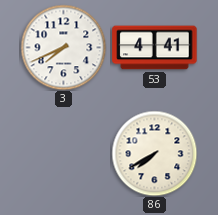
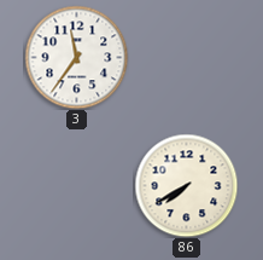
3: 7:41 -> 11:36 (76, 57)
53: 4:41 -> none (155, 48)
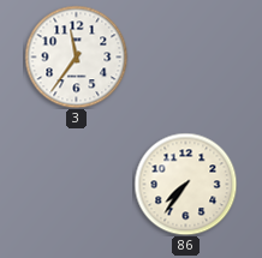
86: 7:40 -> 7:36 (185, 184)
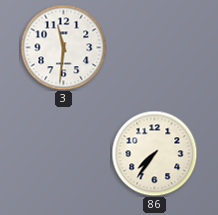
3: 11:36 -> 11:31 (63, 47)
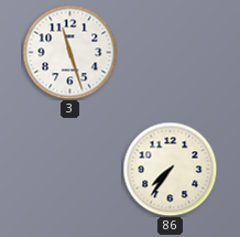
3: 11:31 -> 11:27 (69, 52)
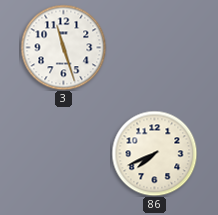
86: 7:36 -> 7:41 (154, 153)
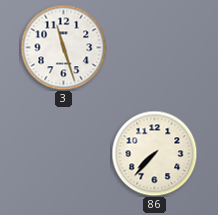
86: 7:41 -> 7:37 (154, 153)
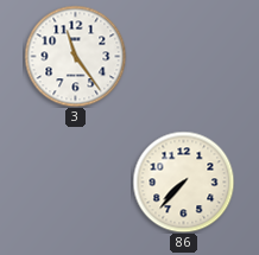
3: 11:27 -> 11:24 (75, 56)
